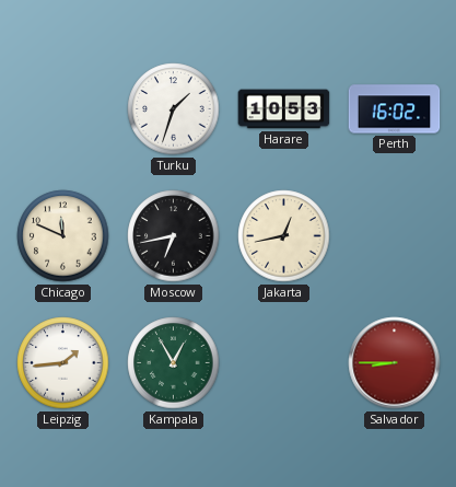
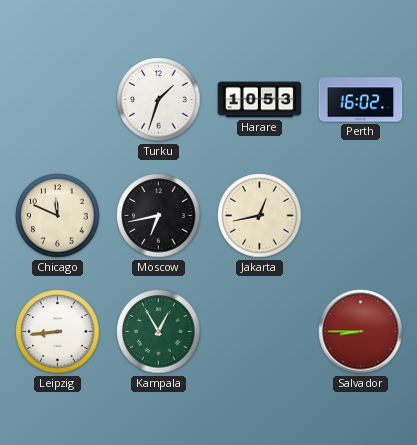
Leipzig: 1:44 -> 8:44 (58, 332)
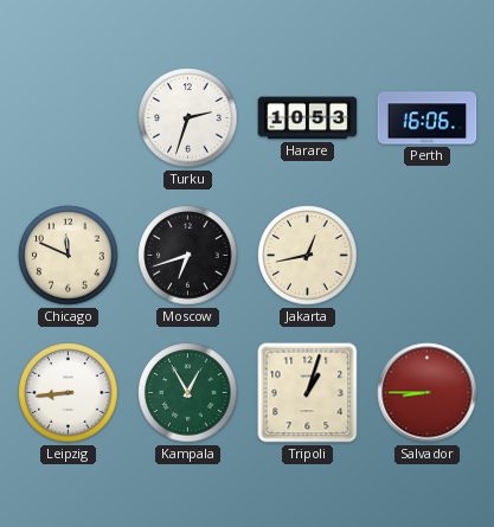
Turku: 1:33 -> 2:33 (188, 118)
Perth: 16:02 -> 16:06 (428, 118)
Moscow: 6:43 -> 6:42 (188, 256)
Tripoli: none -> 1:03 (308, 393)
